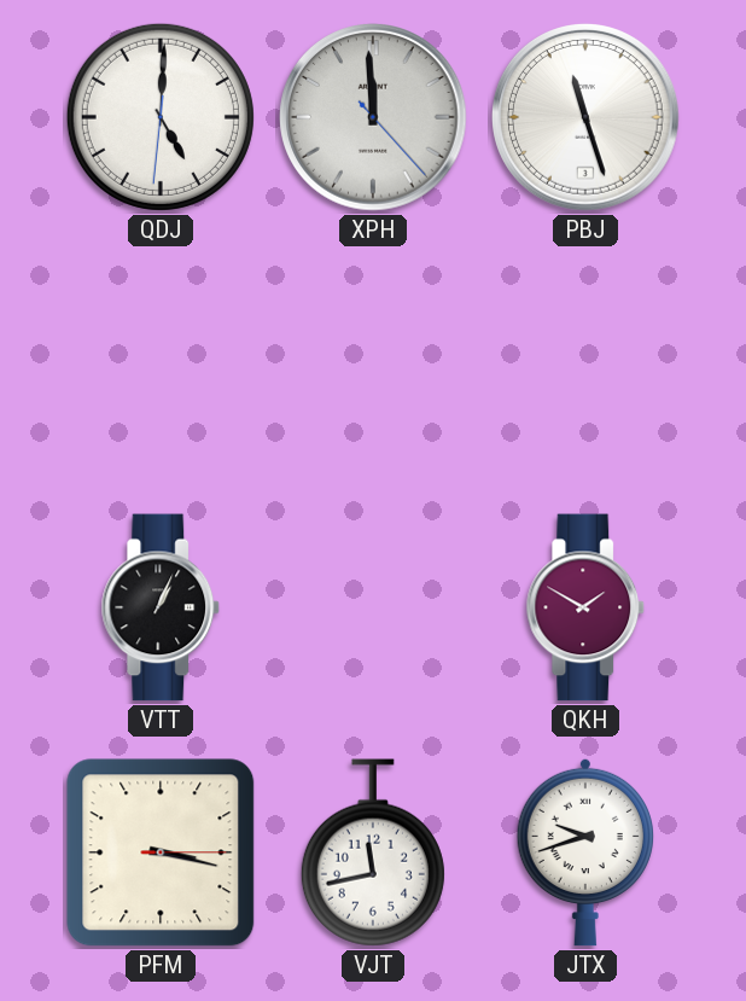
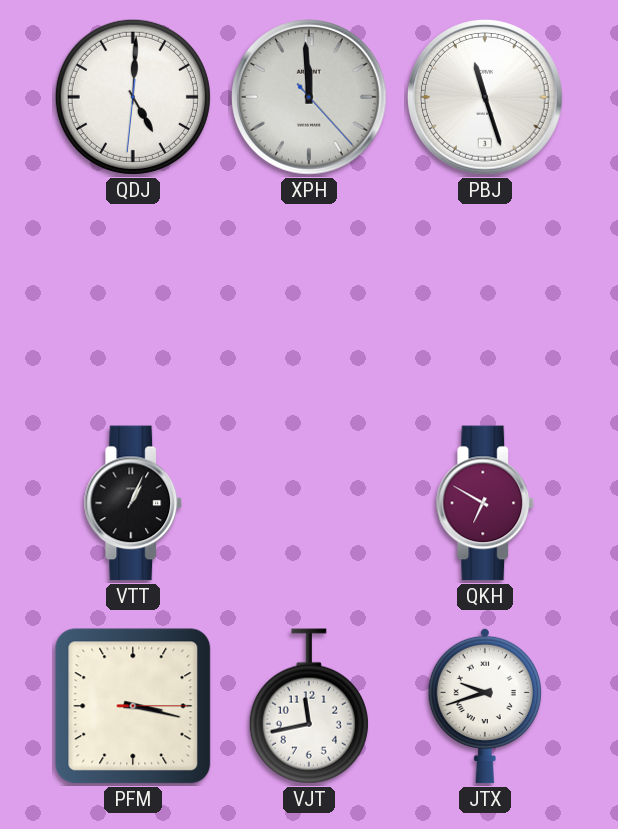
QKH: 1:50 -> 6:50 (485, 503)
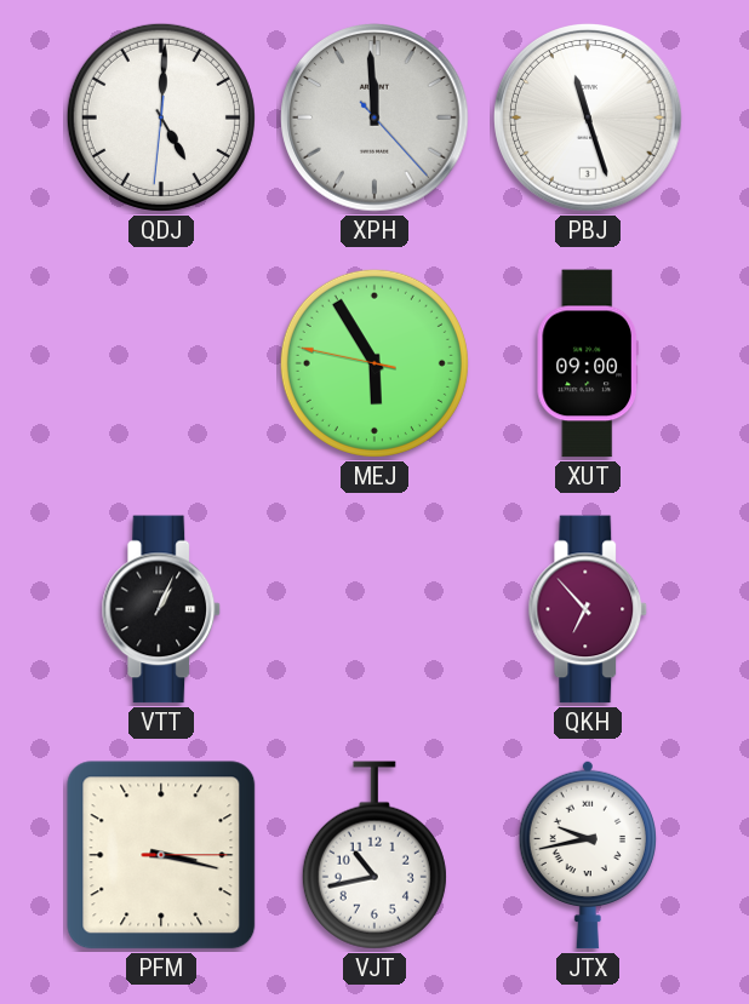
MEJ: none -> 5:54 (374, 363)
XUT: none -> 09:00 (588, 363)
QKH: 6:50 -> 6:53 (588, 609)
VJT: 11:43 -> 10:43 (374, 855)
JTX: 9:42 -> 9:43 (588, 855)
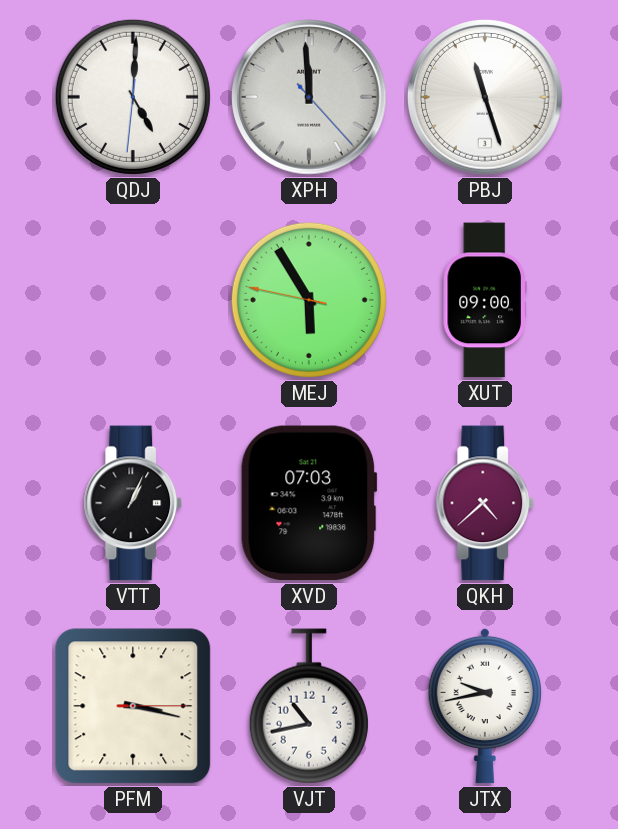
XVD: none -> 07:03 (309, 503)
QKH: 6:53 -> 4:38 (485, 503)
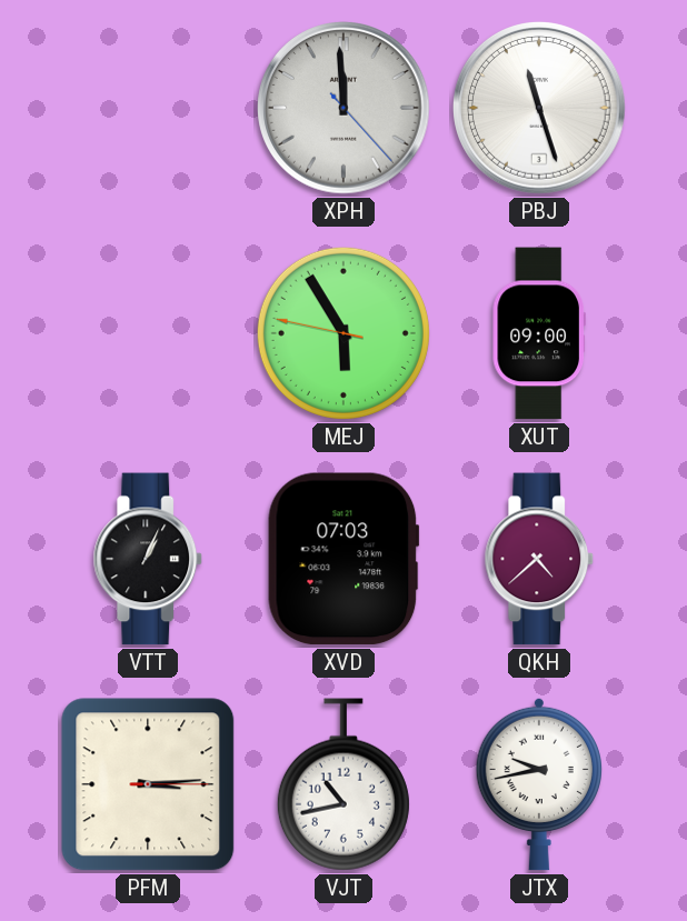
QDJ: 5:00 -> none (133, 97)
PFM: 3:17 -> 3:14 (148, 784)
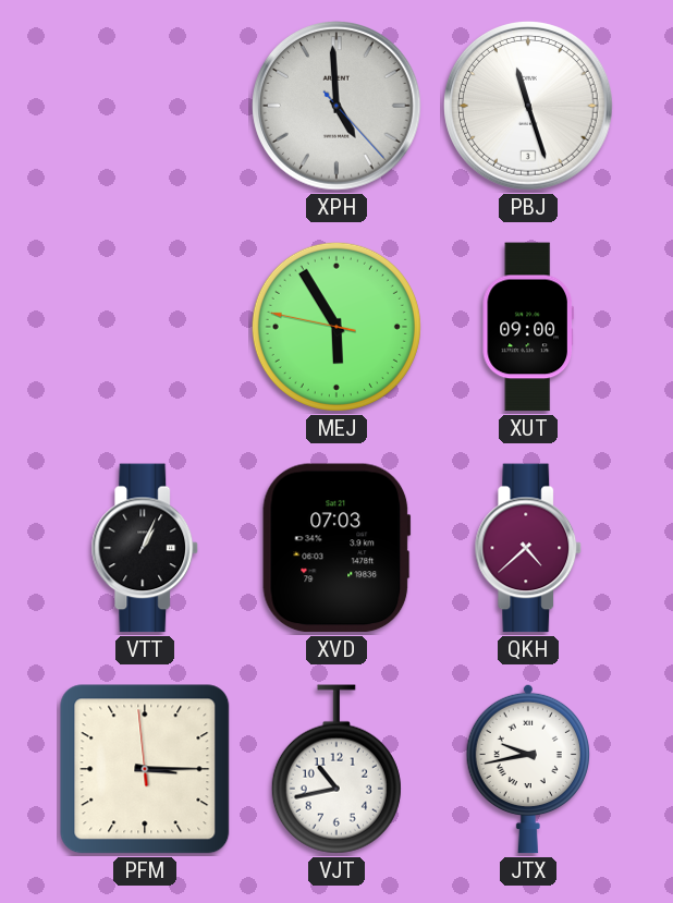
XPH: 11:59 -> 4:59 (338, 107)
PFM: 3:14:15 -> 3:14:59 (145, 769)
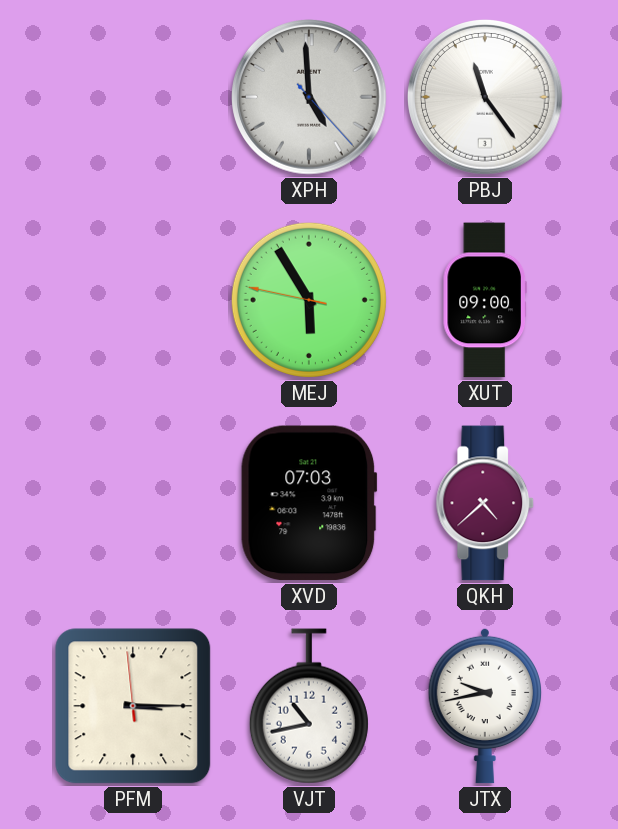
PBJ: 11:27 -> 11:24 (486, 98)
VTT: 1:04 -> none (145, 548)
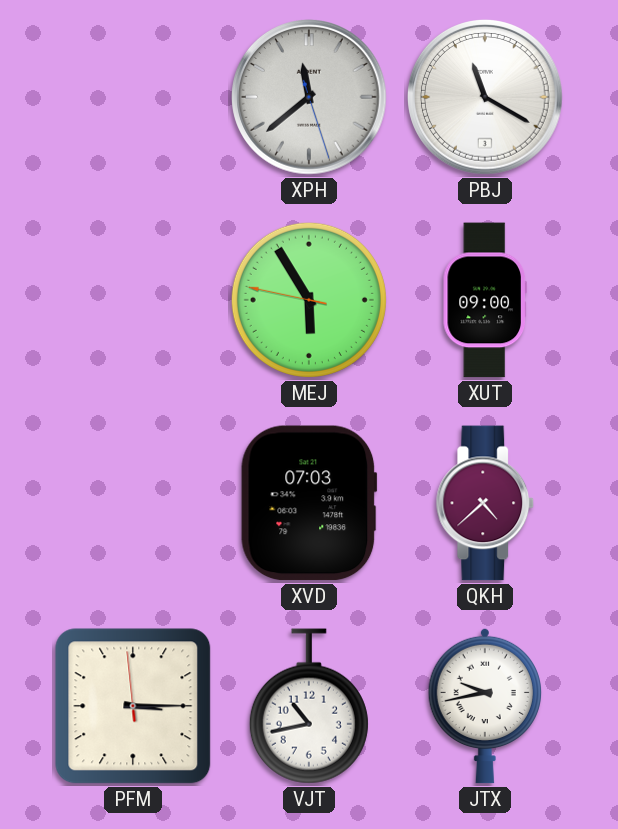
XPH: 4:59 -> 11:38 (310, 98)
PBJ: 11:24 -> 11:20 (486, 98)
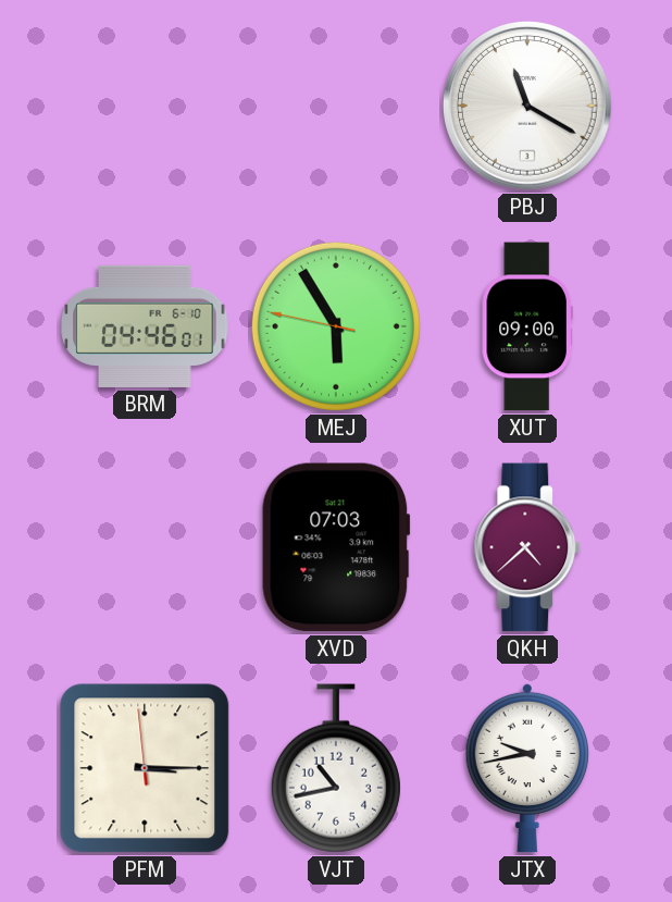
XPH: 11:38 -> none (310, 98)
BRM: none -> 04:46 (145, 326)
